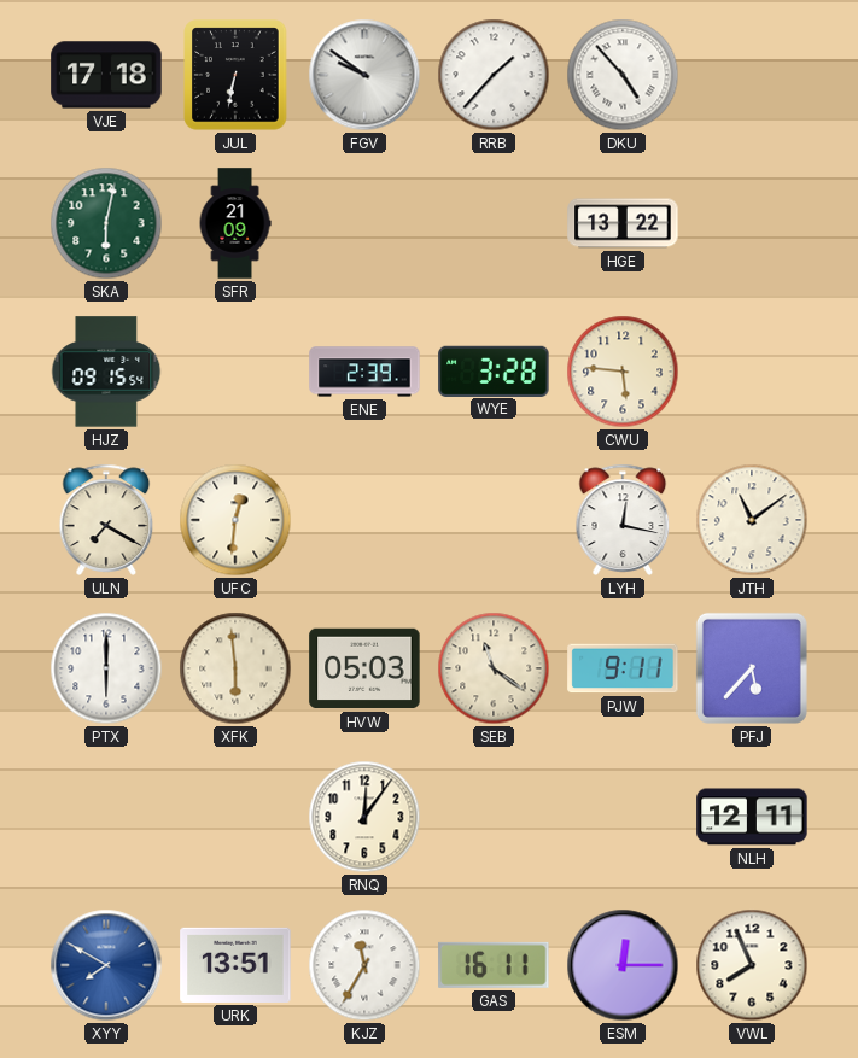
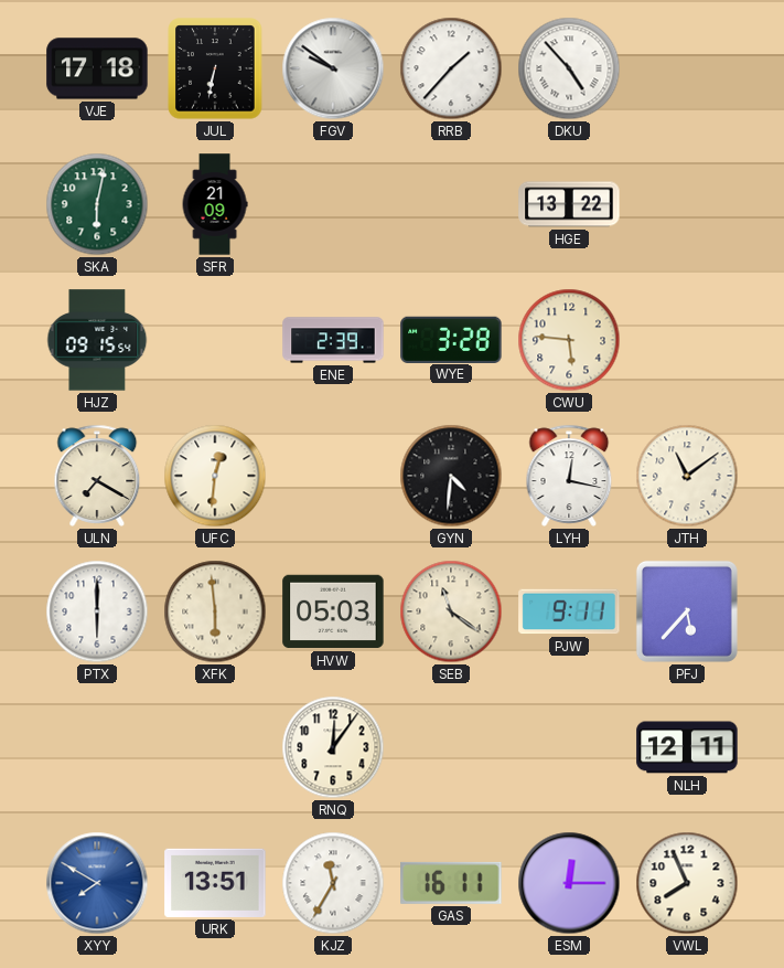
GYN: none -> 4:31 (451, 476)
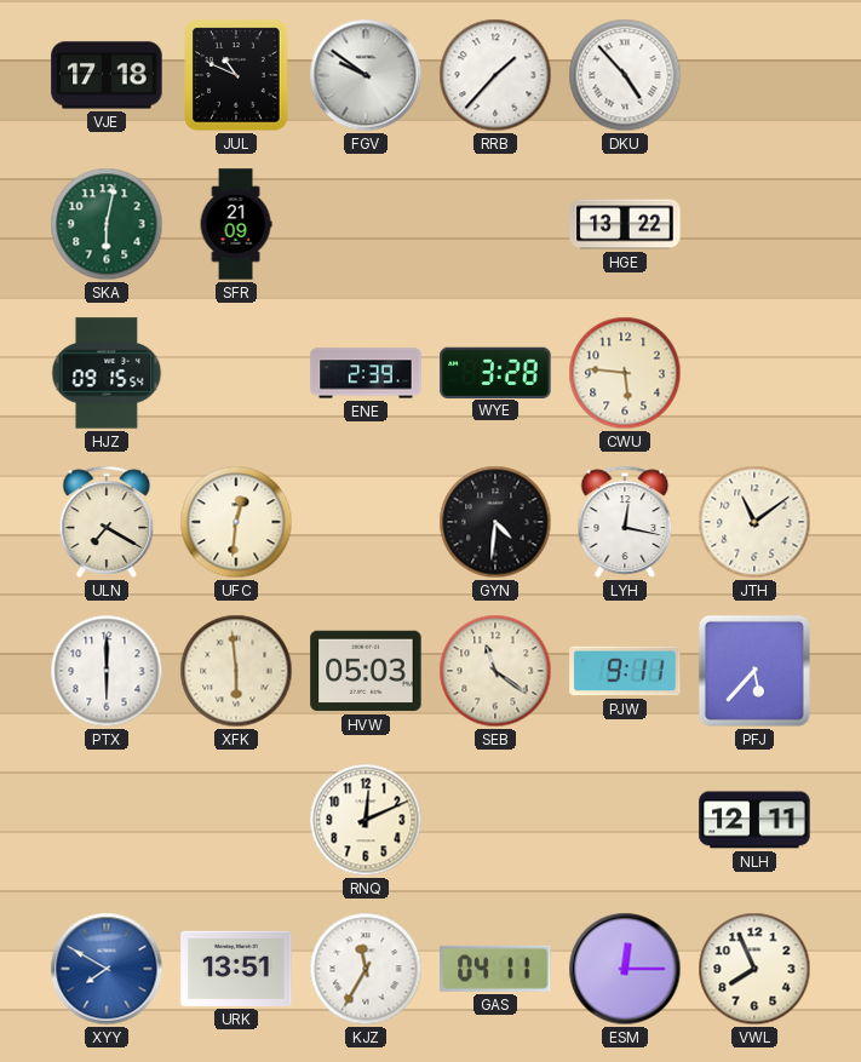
JUL: 6:32 -> 10:49 (236, 75)
RNQ: 12:06 -> 12:11 (366, 820)
GAS: 16:11 -> 04:11 (495, 969)
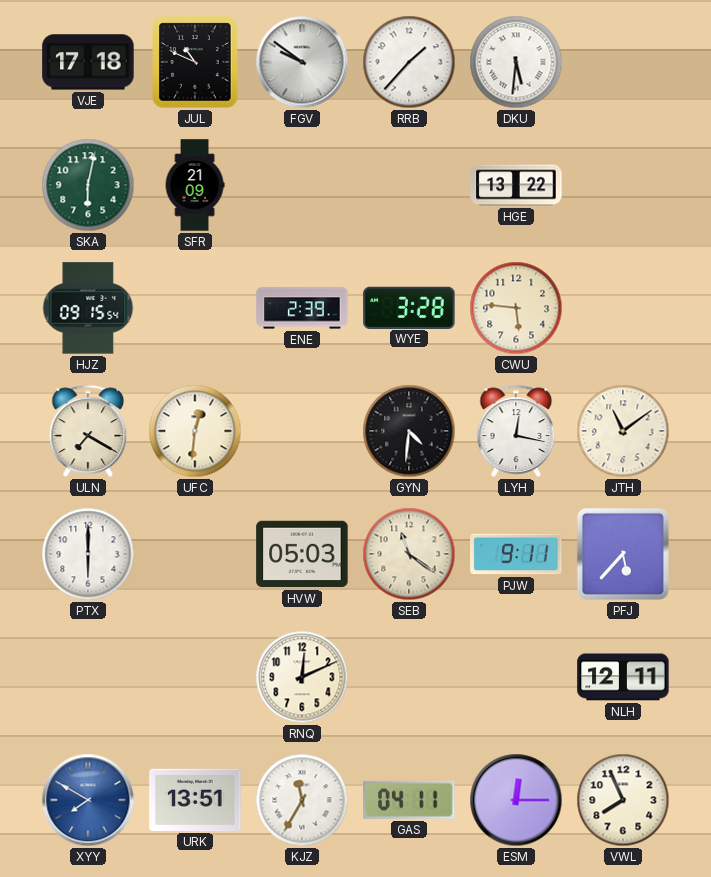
DKU: 4:53 -> 5:31 (516, 62)
XFK: 5:59 -> none (236, 671)
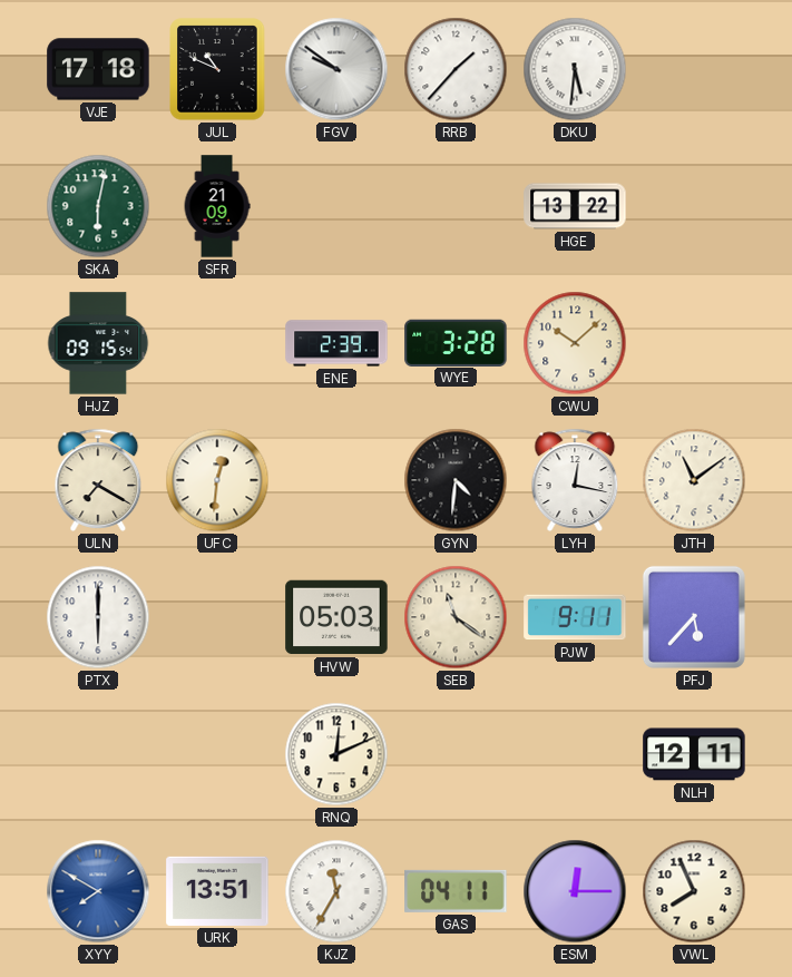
CWU: 5:46 -> 10:08 (575, 343)
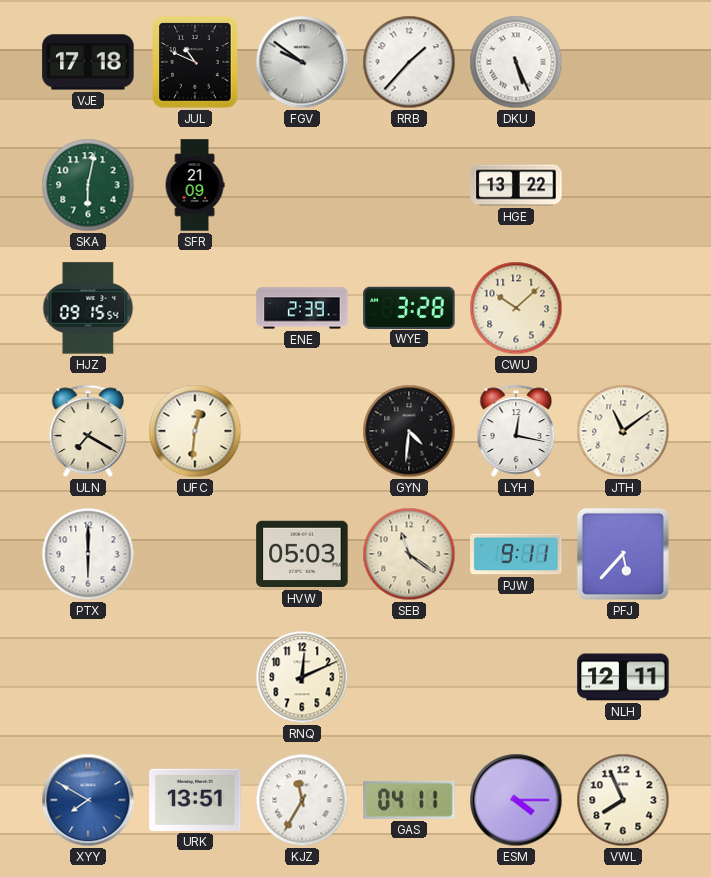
DKU: 5:31 -> 5:26 (516, 62)
ESM: 12:15 -> 4:15 (516, 800)
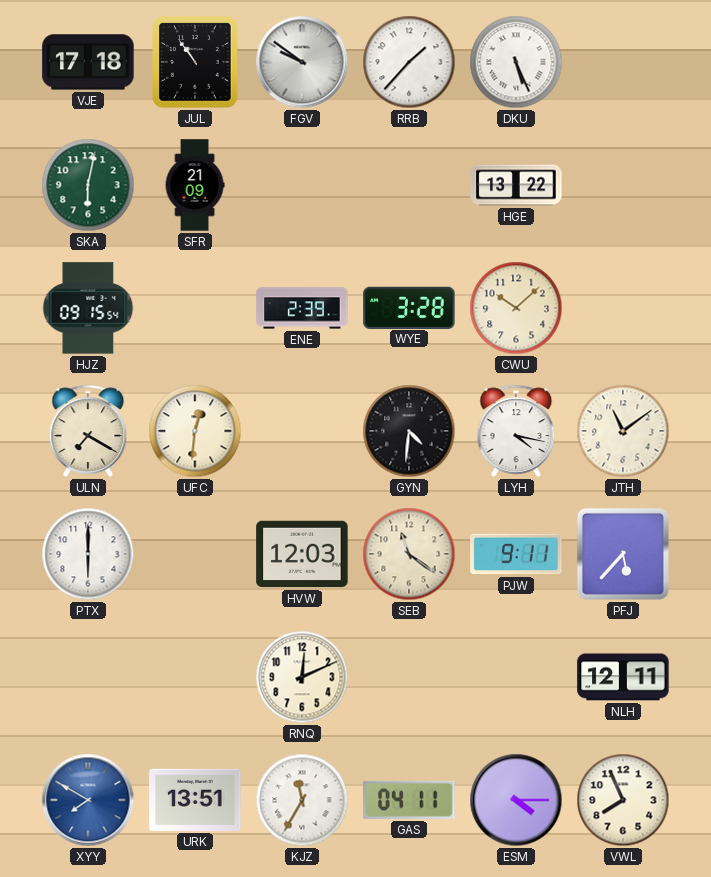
JUL: 10:49 -> 10:54 (195, 62)
LYH: 12:17 -> 4:17 (516, 431)
HVW: 05:03 -> 12:03 (302, 554)
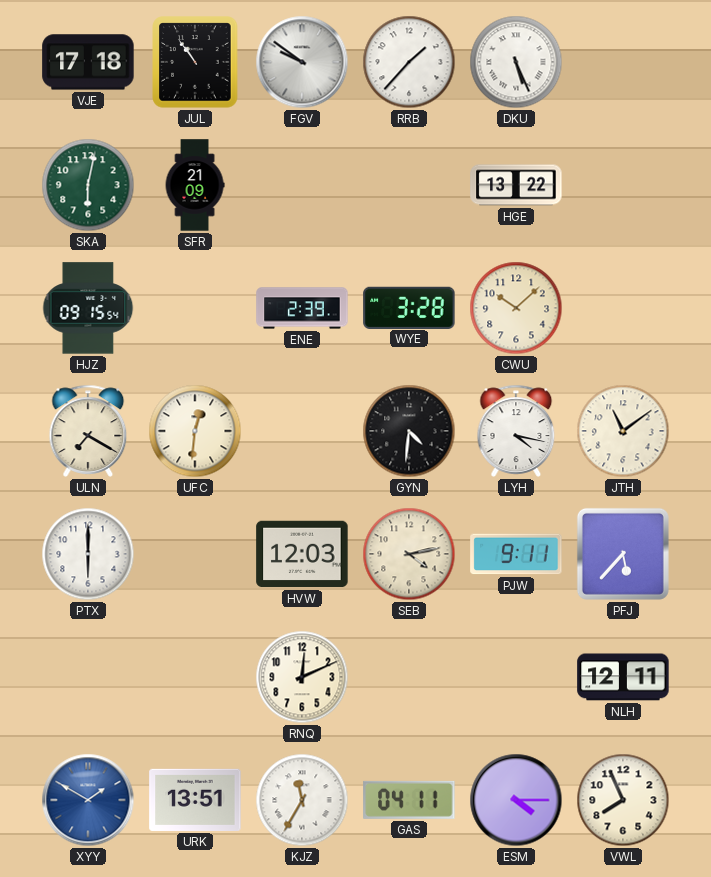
SEB: 11:21 -> 4:13 (409, 554)
XYY: 7:50 -> 1:50 (88, 800)
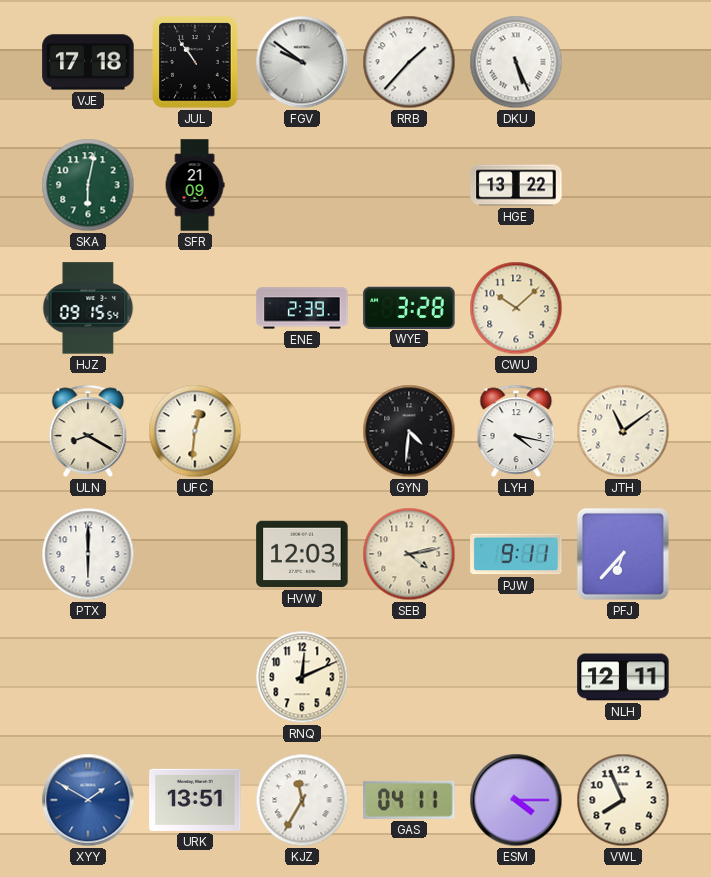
ULN: 7:20 -> 8:20 (88, 431)
PFJ: 5:37 -> 6:37 (623, 554)
